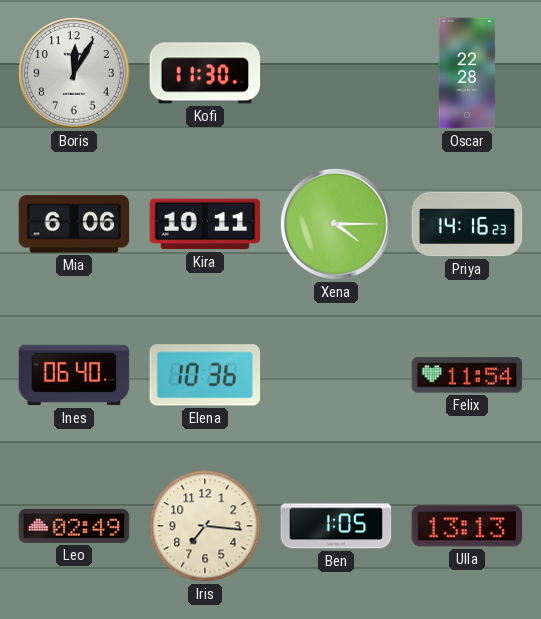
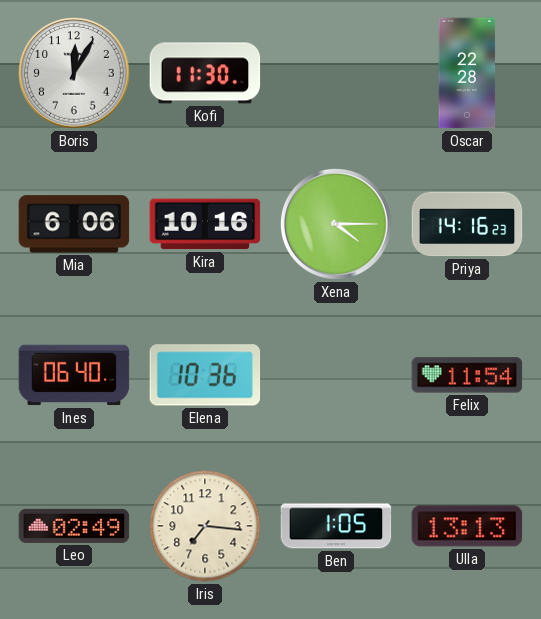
Kira: 10:11 -> 10:16 (205, 224)
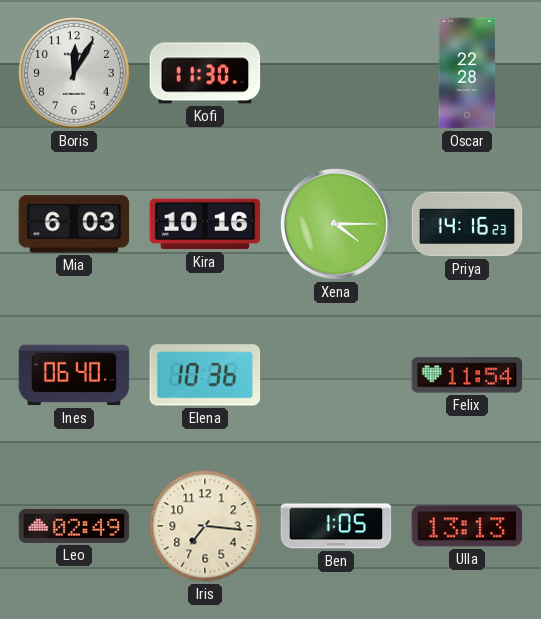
Mia: 6:06 -> 6:03 (74, 224)
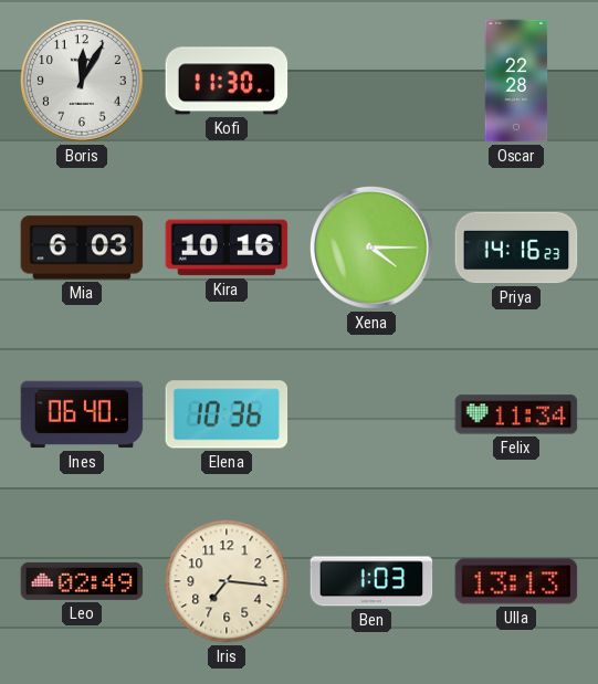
Felix: 11:54 -> 11:34 (516, 414)
Ben: 1:05 -> 1:03 (371, 581)
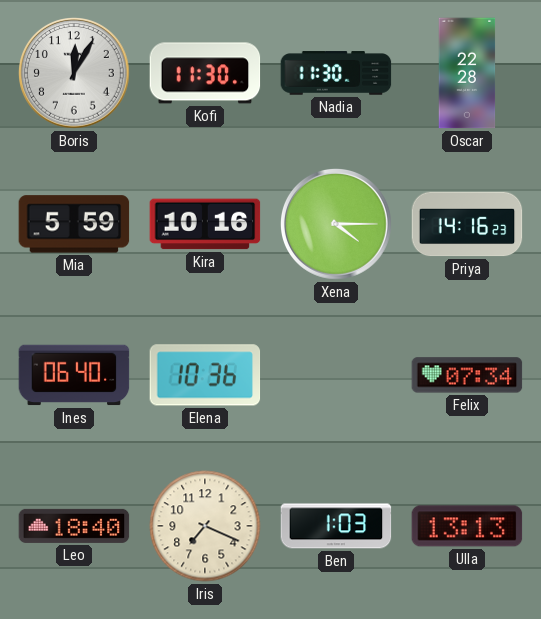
Nadia: none -> 11:30 (336, 73)
Mia: 6:03 -> 5:59 (74, 224)
Felix: 11:34 -> 07:34 (467, 375)
Leo: 02:49 -> 18:40 (74, 526)
Iris: 7:16 -> 7:19 (205, 526)
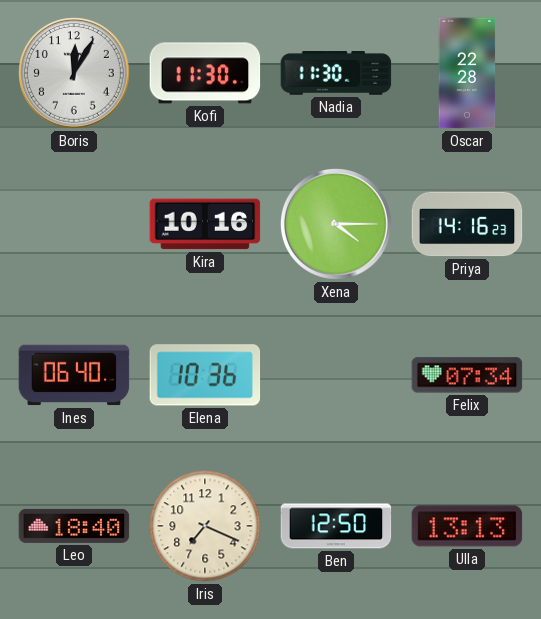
Mia: 5:59 -> none (74, 224)
Ben: 1:03 -> 12:50 (336, 526)
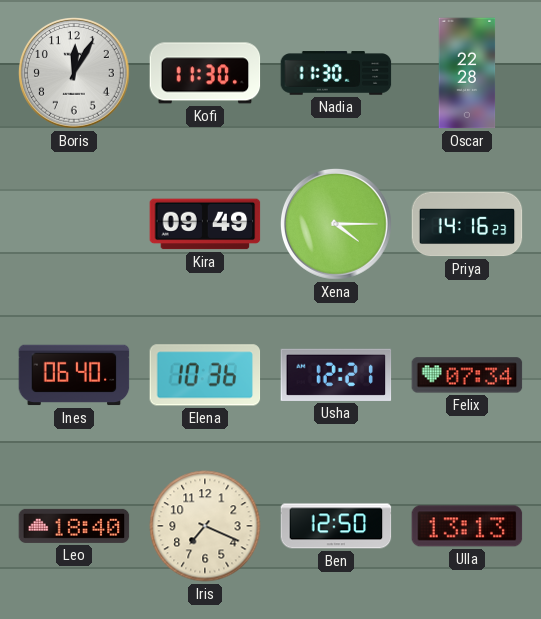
Kira: 10:16 -> 09:49 (205, 224)
Usha: none -> 12:21 (336, 375)
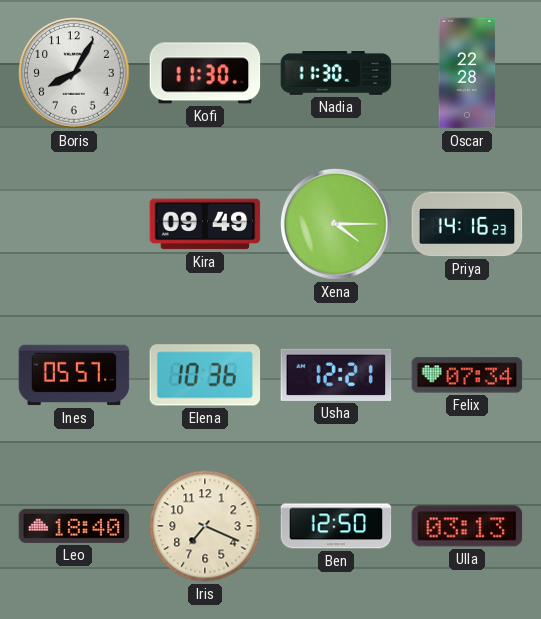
Boris: 12:05 -> 8:05 (75, 74)
Ines: 06:40 -> 05:57 (74, 375)
Ulla: 13:13 -> 03:13 (467, 526)
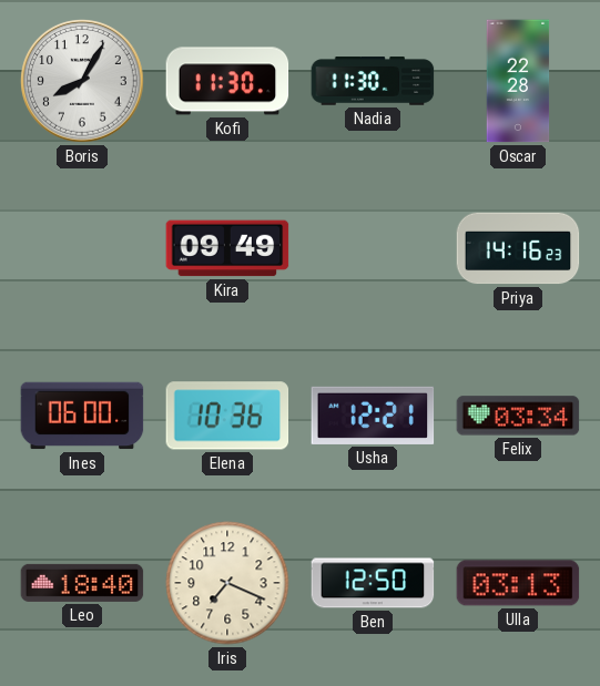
Xena: 4:15 -> none (337, 225)
Ines: 05:57 -> 06:00 (82, 416)
Felix: 07:34 -> 03:34 (518, 416)
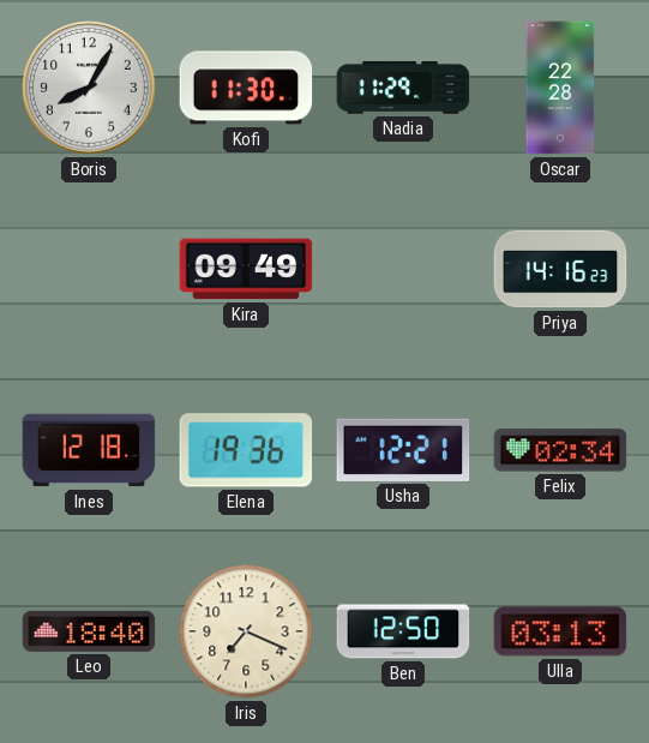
Nadia: 11:30 -> 11:29 (403, 88)
Ines: 06:00 -> 12:18 (89, 450)
Elena: 10:36 -> 19:36 (246, 450)
Felix: 03:34 -> 02:34 (560, 450)
